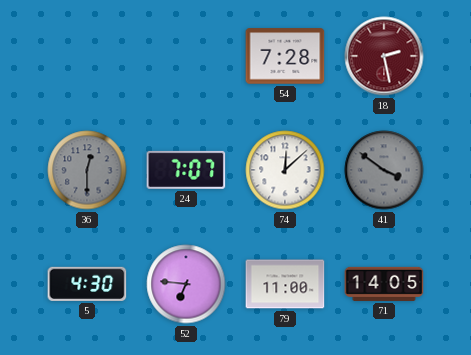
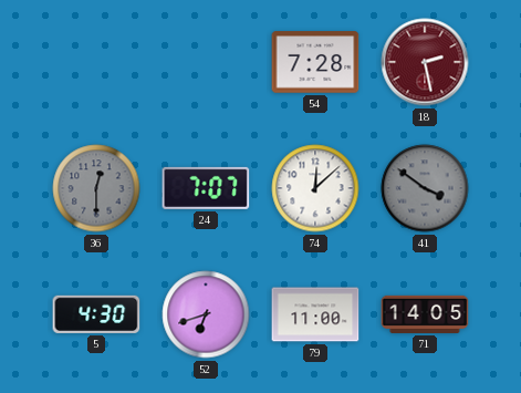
52: 6:46 -> 6:42 (206, 314)
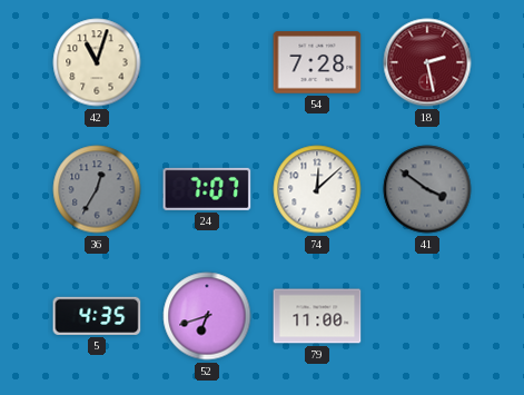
42: none -> 11:03 (97, 62)
36: 12:30 -> 12:35 (97, 189)
5: 4:30 -> 4:35 (97, 316)
71: 14:05 -> none (425, 314)
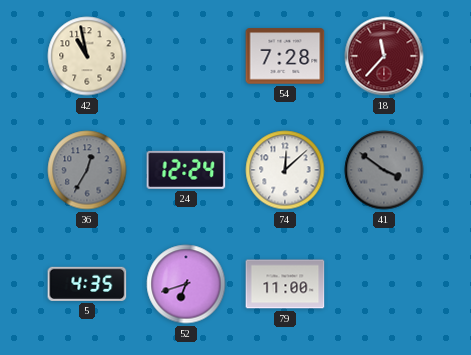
42: 11:03 -> 10:58 (87, 56)
18: 2:28 -> 11:37 (384, 56)
24: 7:07 -> 12:24 (186, 170)
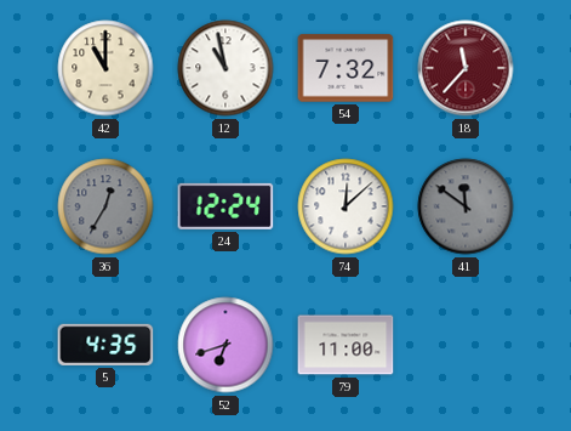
42: 10:58 -> 11:00 (105, 68)
12: none -> 10:58 (225, 68)
54: 7:28 -> 7:32 (346, 68)
41: 3:51 -> 11:51 (466, 206)
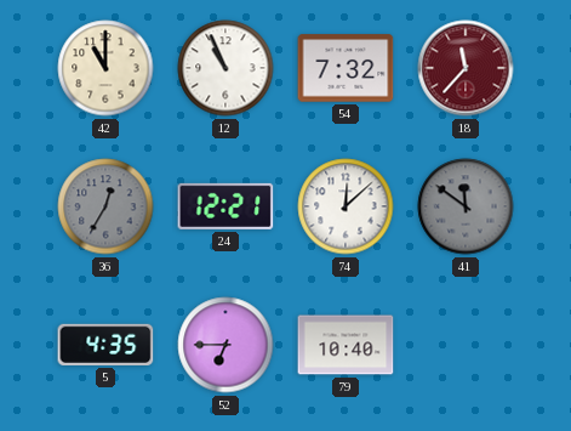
12: 10:58 -> 10:56 (225, 68)
24: 12:24 -> 12:21 (225, 206)
52: 6:42 -> 6:45 (225, 345)
79: 11:00 -> 10:40 (346, 345)
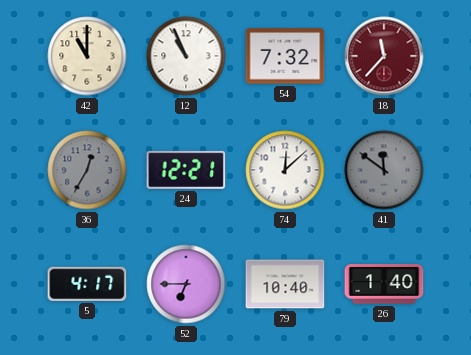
5: 4:35 -> 4:17 (87, 284)
26: none -> 1:40 (384, 284)
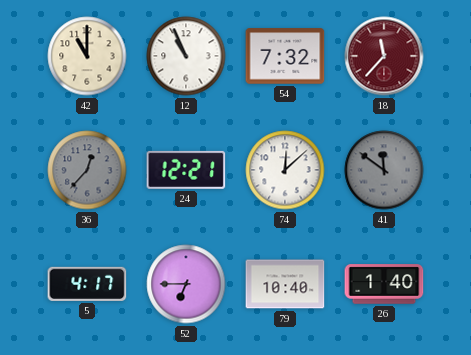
36: 12:35 -> 12:37 (87, 170)
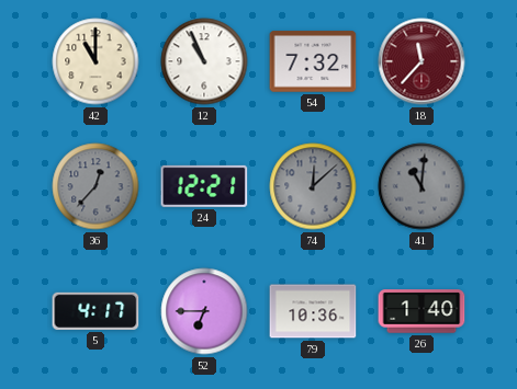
74 dial: white -> grey (313, 186)
41: 11:51 -> 11:01 (422, 186)
79: 10:40 -> 10:36 (313, 311)
